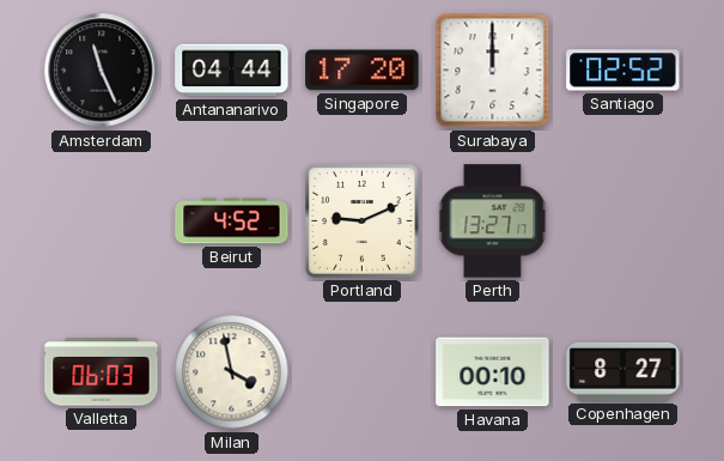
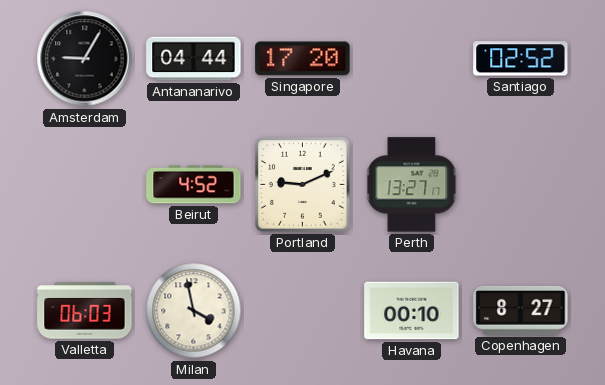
Amsterdam: 11:26 -> 9:05 (85, 59)
Surabaya: 12:00 -> none (493, 71)
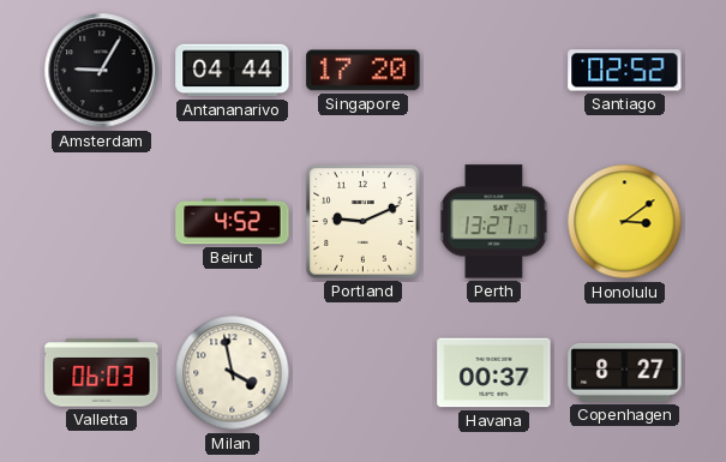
Honolulu: none -> 3:09 (625, 222)
Havana: 00:10 -> 00:37 (494, 373)
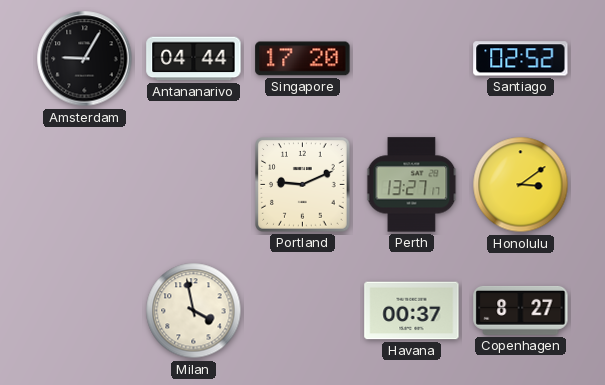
Beirut: 4:52 -> none (233, 222)
Valletta: 06:03 -> none (102, 373)
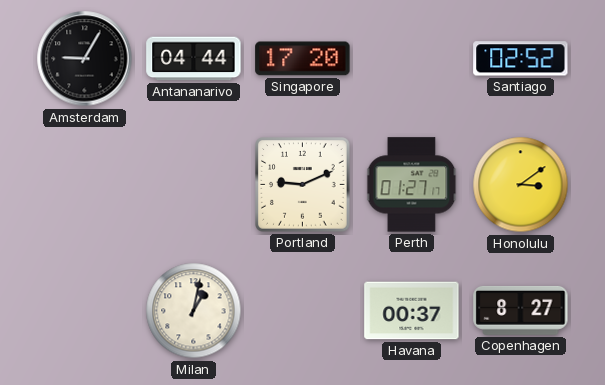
Perth: 13:27 -> 01:27 (412, 185)
Milan: 3:58 -> 1:02 (194, 311)
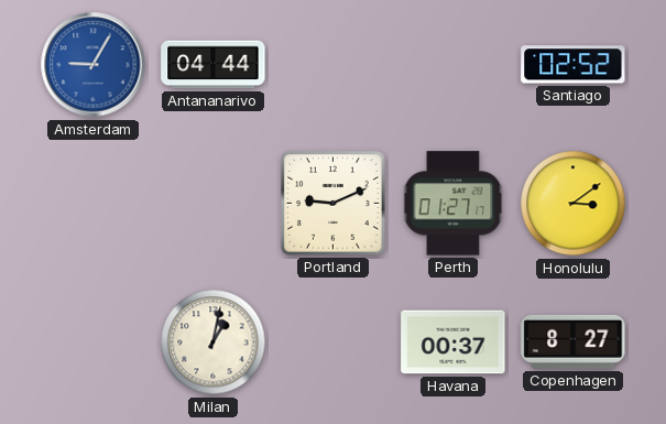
Amsterdam dial: black -> blue (94, 65)
Singapore: 17:20 -> none (303, 59)
